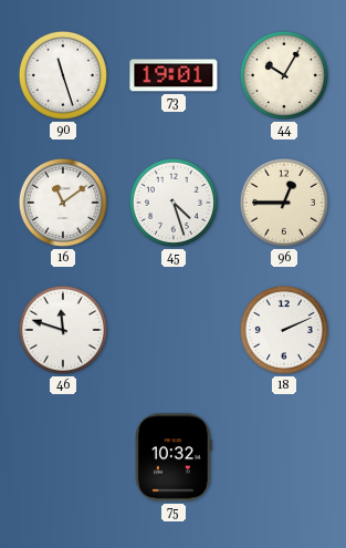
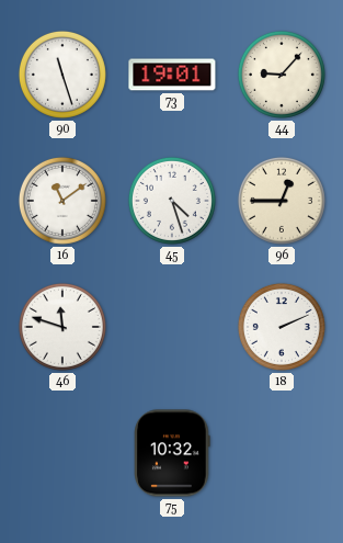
44: 10:05 -> 9:07 (282, 75)
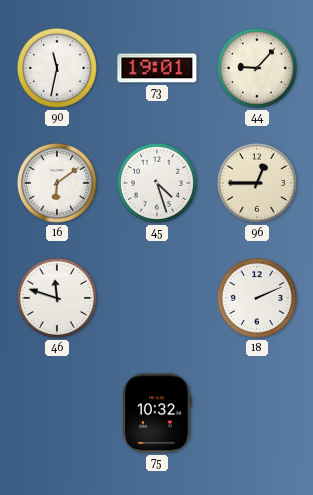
90: 11:27 -> 11:32 (57, 68)
16: 11:09 -> 6:09 (57, 183)
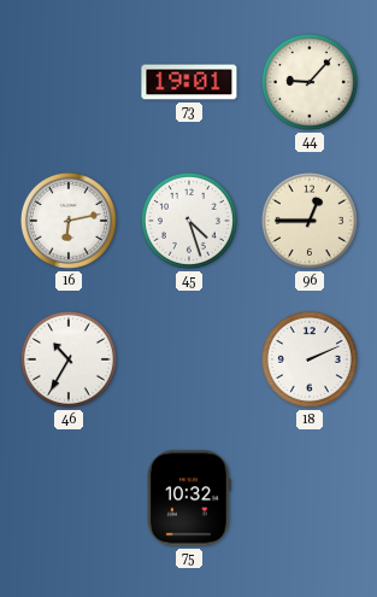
90: 11:32 -> none (57, 68)
16: 6:09 -> 6:13 (69, 221)
46: 11:48 -> 10:35 (69, 359)
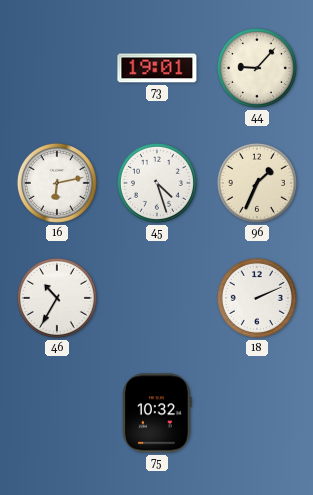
96: 12:45 -> 1:34 (257, 183)
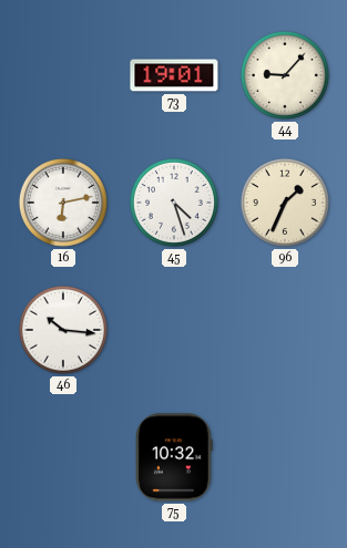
46: 10:35 -> 10:16 (63, 330)
18: 2:11 -> none (257, 298)
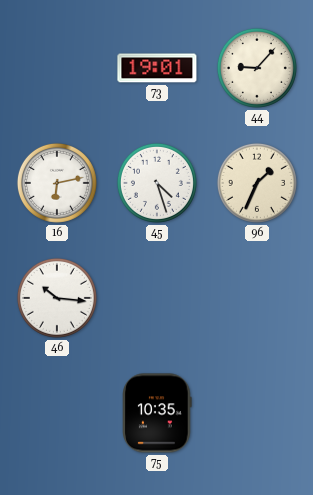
75: 10:32 -> 10:35 (157, 413)
